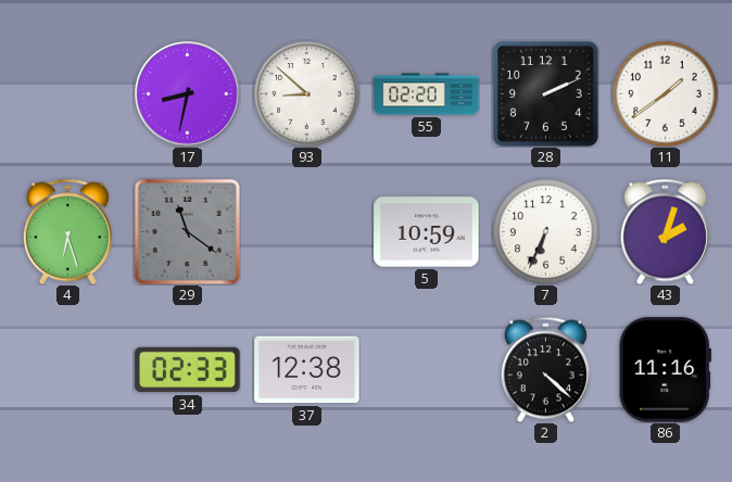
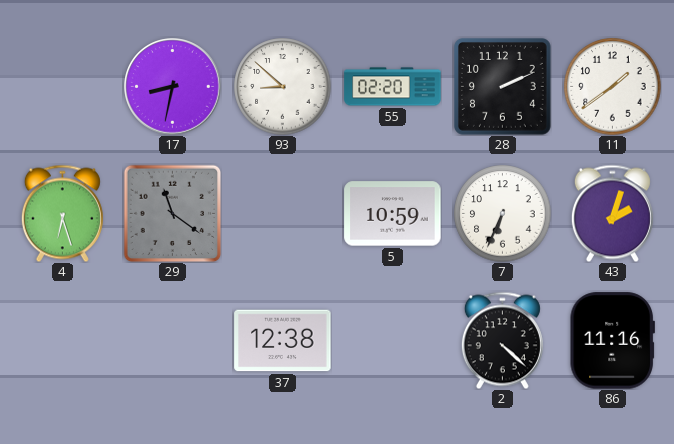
34: 02:33 -> none (188, 370)
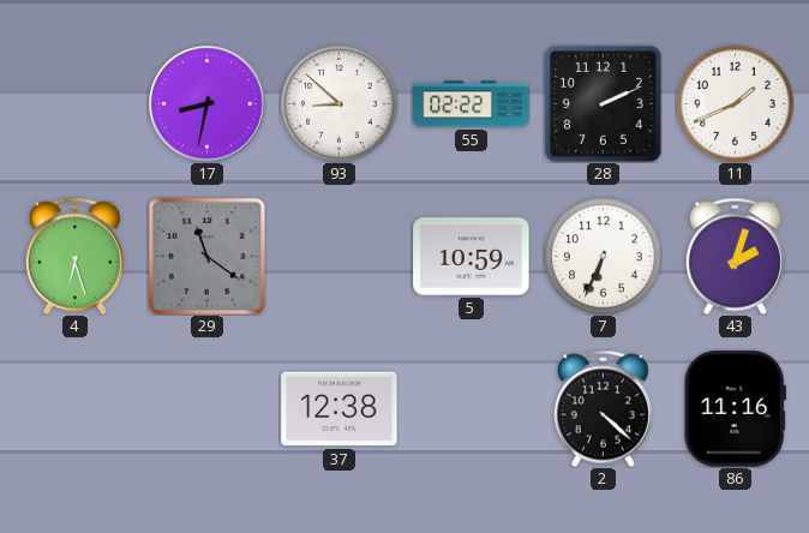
55: 02:20 -> 02:22 (472, 104)
11: 1:39 -> 1:41 (736, 104)
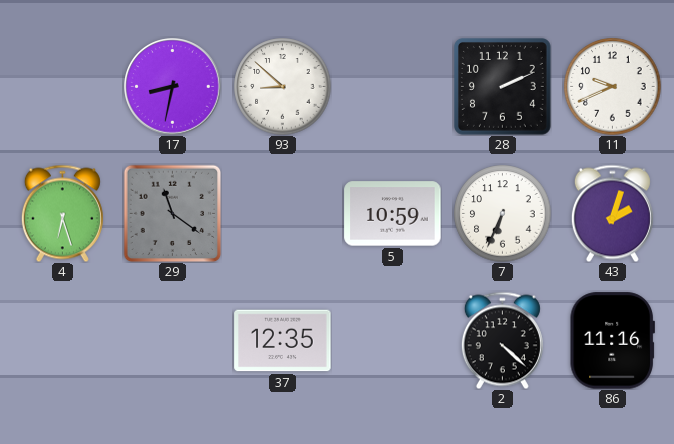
55: 02:22 -> none (472, 104)
11: 1:41 -> 9:41 (613, 87)
37: 12:38 -> 12:35 (283, 341)
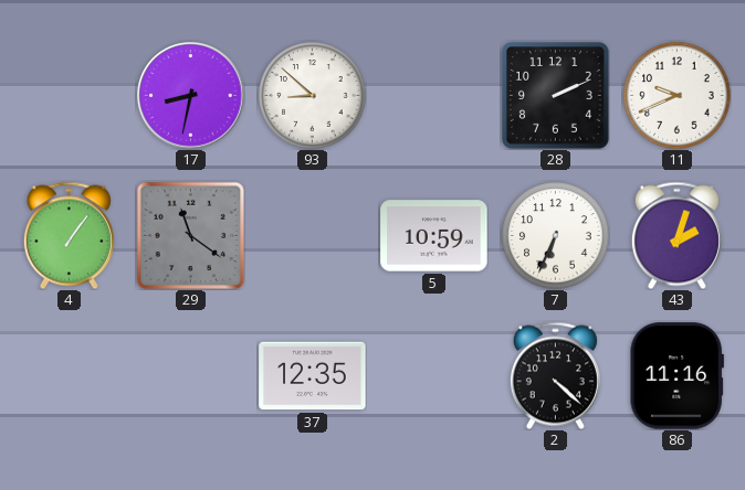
4: 6:27 -> 1:06 (69, 235)
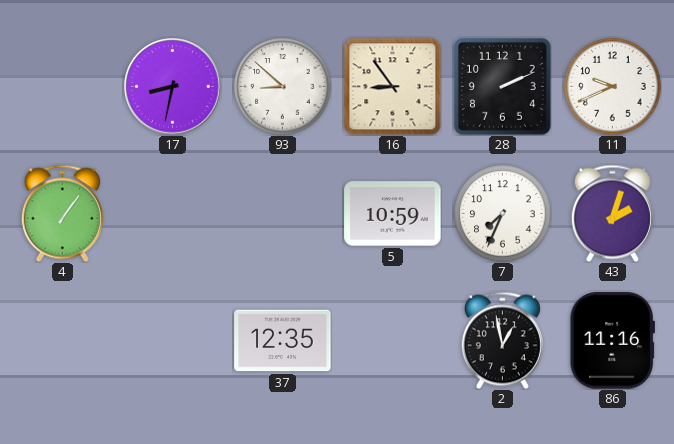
16: none -> 8:54 (392, 86)
29: 11:21 -> none (190, 235)
7: 6:34 -> 7:34 (503, 214)
2: 4:22 -> 12:58 (502, 340)
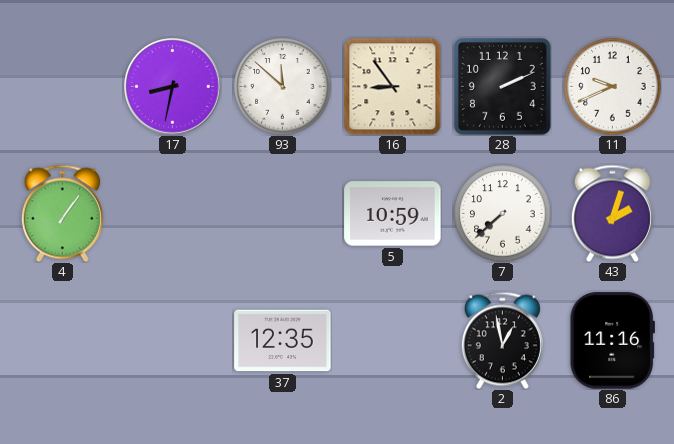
93: 8:52 -> 11:52 (283, 87)
7: 7:34 -> 7:38 (503, 214)
